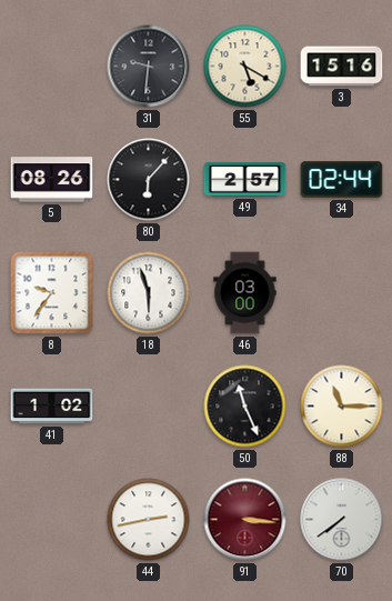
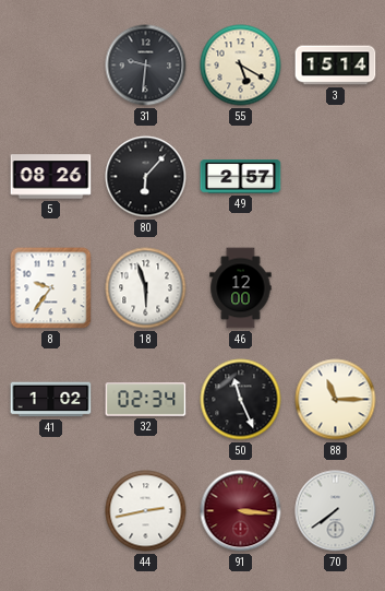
3: 15:16 -> 15:14 (336, 66)
34: 02:44 -> none (342, 180)
46: 03:00 -> 12:00 (241, 288)
32: none -> 02:34 (146, 400)
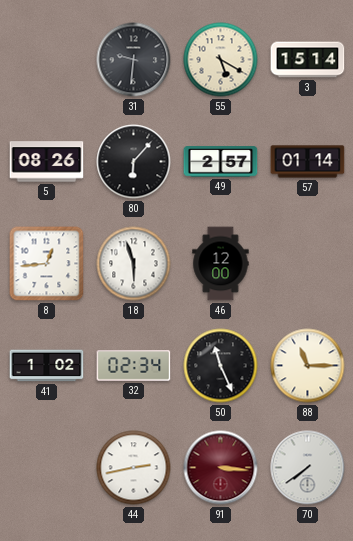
57: none -> 01:14 (308, 162)
8: 9:36 -> 12:44 (47, 264)
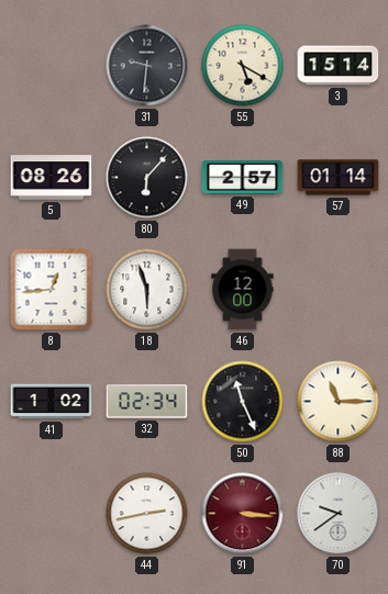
70: 7:39 -> 9:39 (339, 514)
